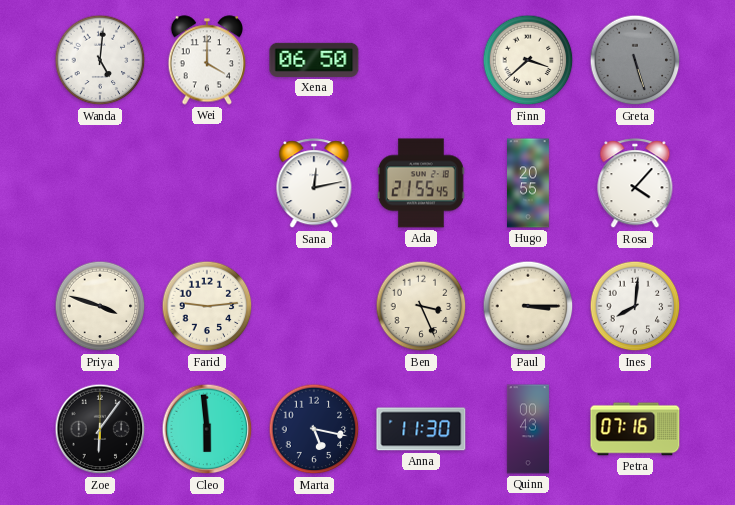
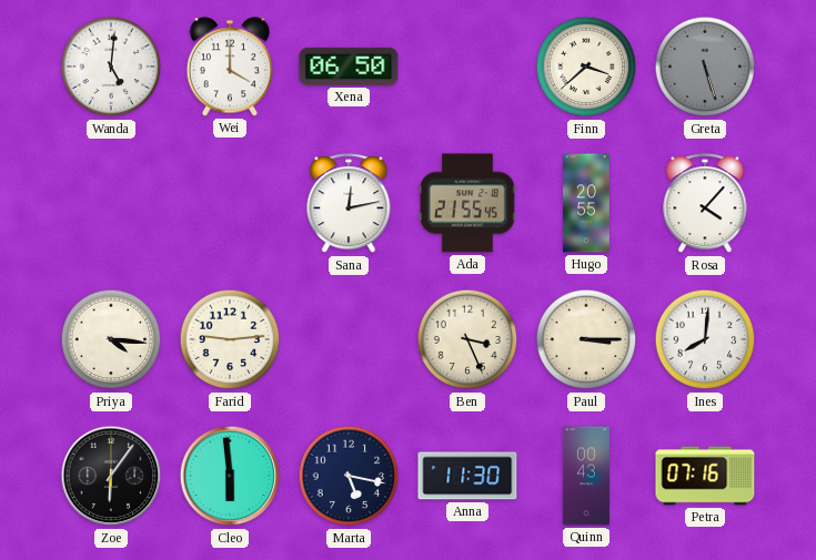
Priya: 3:48 -> 4:16 (111, 339)
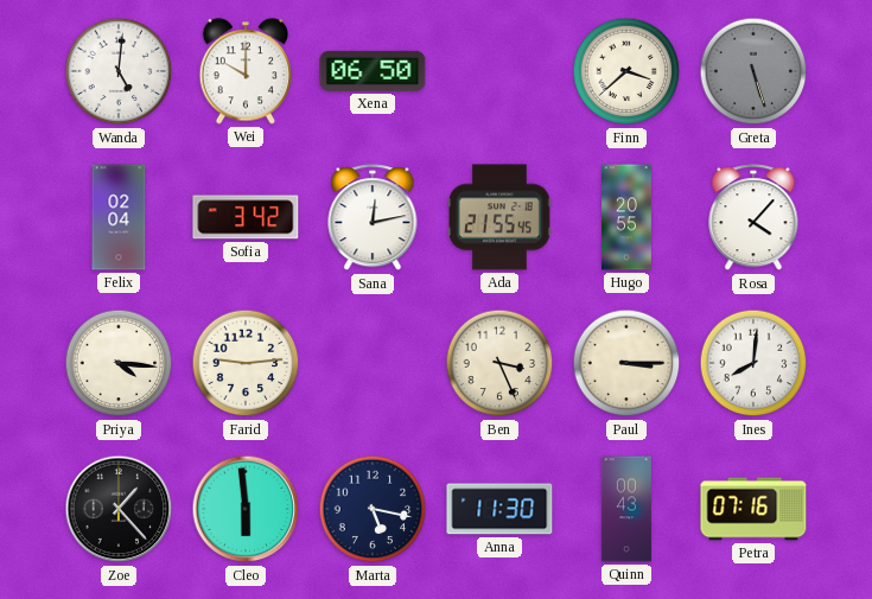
Wei: 4:00 -> 10:00 (246, 71)
Felix: none -> 02:04 (119, 217)
Sofia: none -> 3:42 (246, 217)
Zoe: 6:06 -> 1:23 (119, 509)
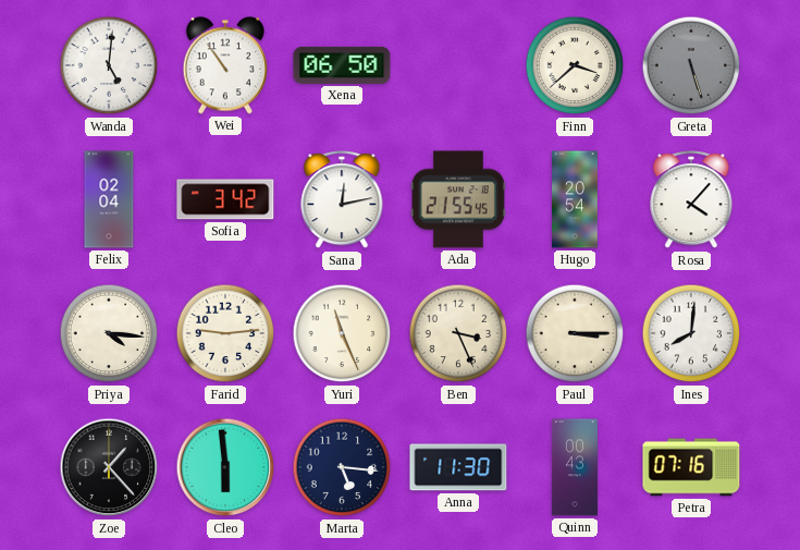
Wei: 10:00 -> 10:54 (225, 65)
Hugo: 20:55 -> 20:54 (576, 199)
Yuri: none -> 11:26 (342, 333)
Marta: 5:17 -> 5:16 (342, 467)
